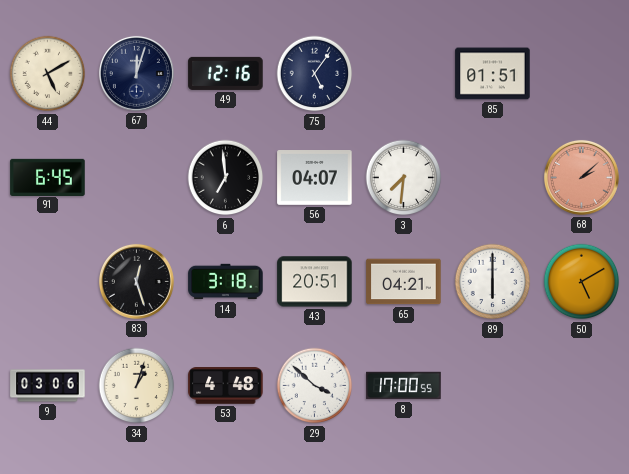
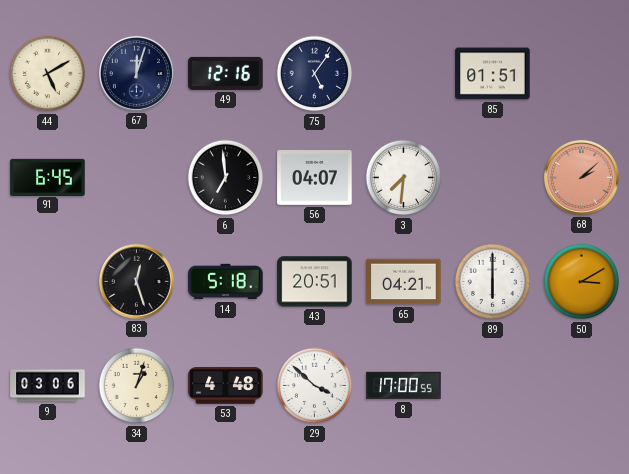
14: 3:18 -> 5:18 (226, 282)
50: 5:10 -> 3:10 (582, 282)
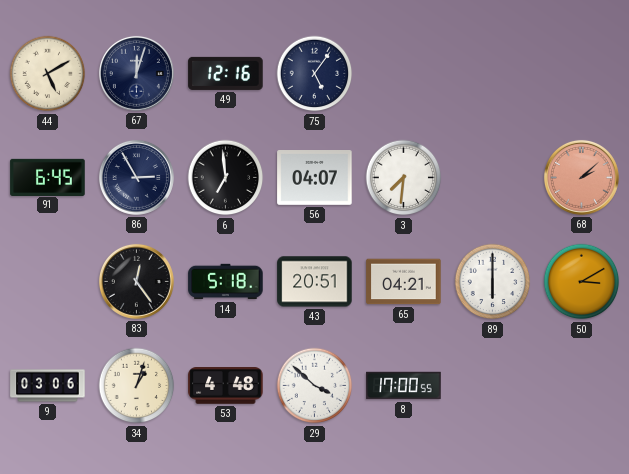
85: 01:51 -> none (493, 74)
86: none -> 2:55 (136, 177)
83: 12:27 -> 12:24 (136, 281)
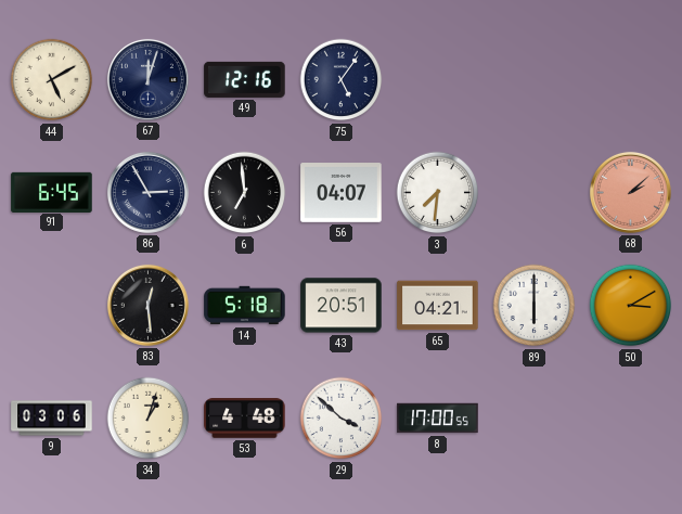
83: 12:24 -> 12:29 (147, 305)
